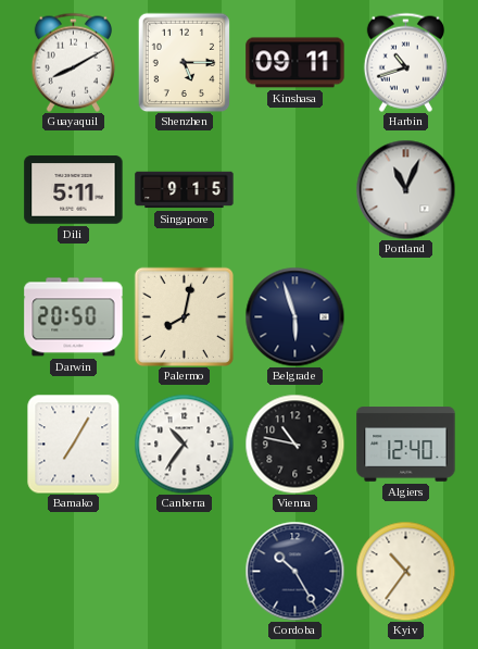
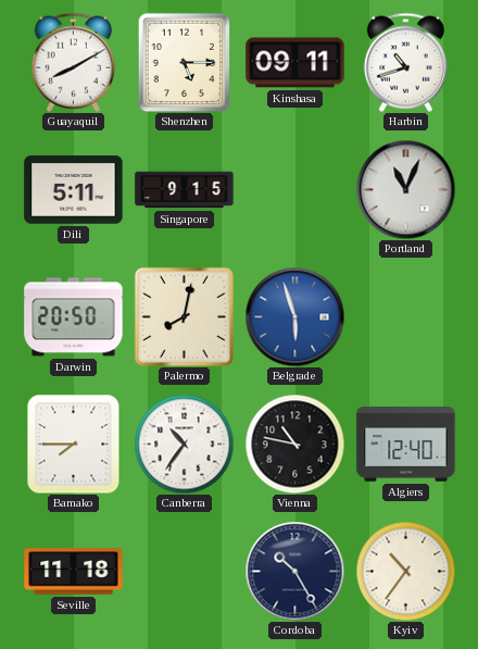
Belgrade dial: navy -> blue (294, 316)
Bamako: 7:05 -> 7:45 (74, 444)
Seville: none -> 11:18 (74, 572)
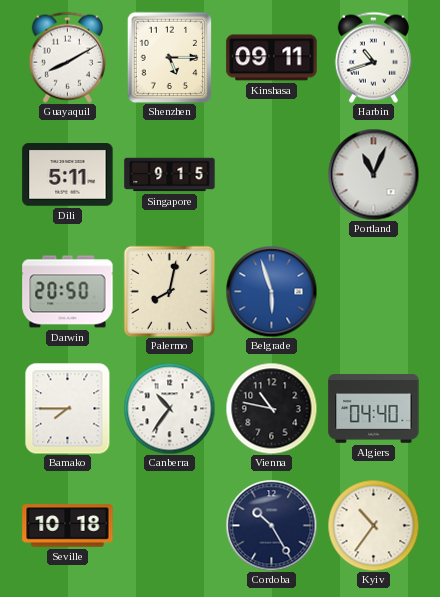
Algiers: 12:40 -> 04:40 (374, 409)
Seville: 11:18 -> 10:18 (68, 526)
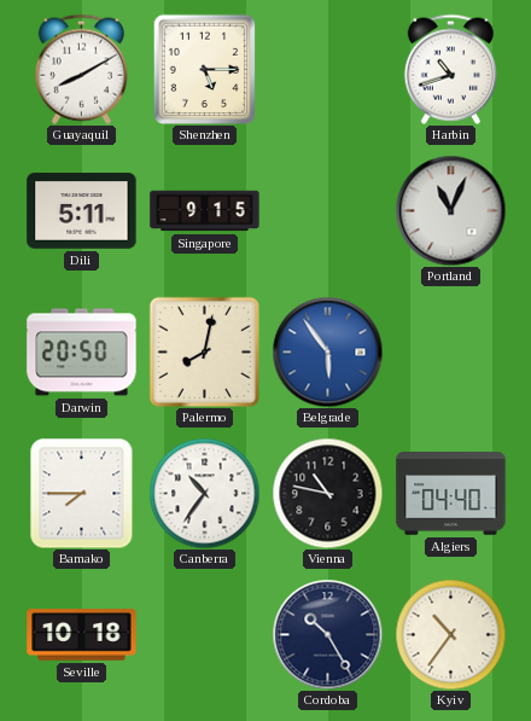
Kinshasa: 09:11 -> none (272, 58)
Belgrade: 5:57 -> 5:54 (327, 351)
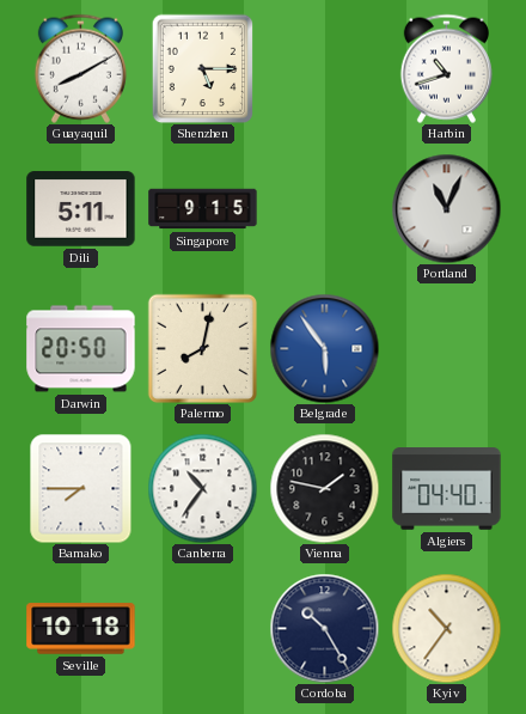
Vienna: 10:47 -> 1:47 (324, 488)
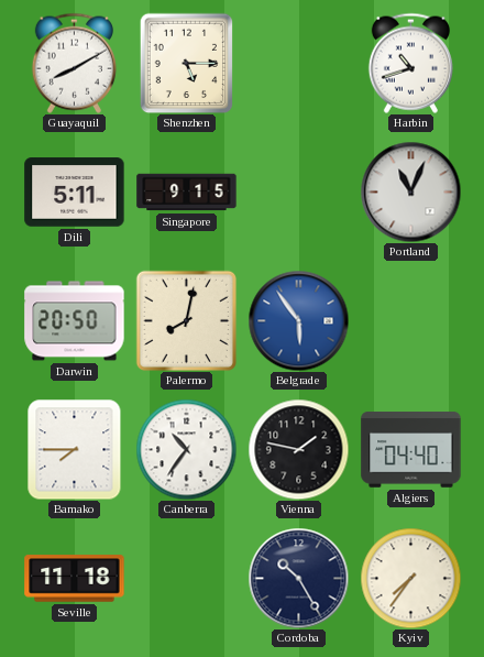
Seville: 10:18 -> 11:18 (75, 579)
Kyiv: 10:36 -> 7:36 (410, 578)
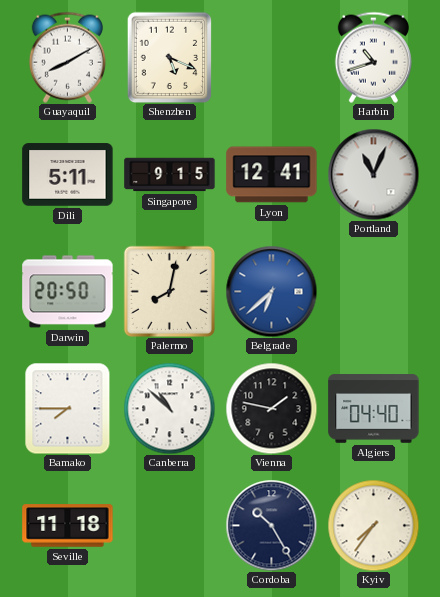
Shenzhen: 5:15 -> 5:19 (170, 57)
Lyon: none -> 12:41 (272, 175)
Belgrade: 5:54 -> 6:38 (271, 291)
Canberra: 10:36 -> 10:52 (169, 408)
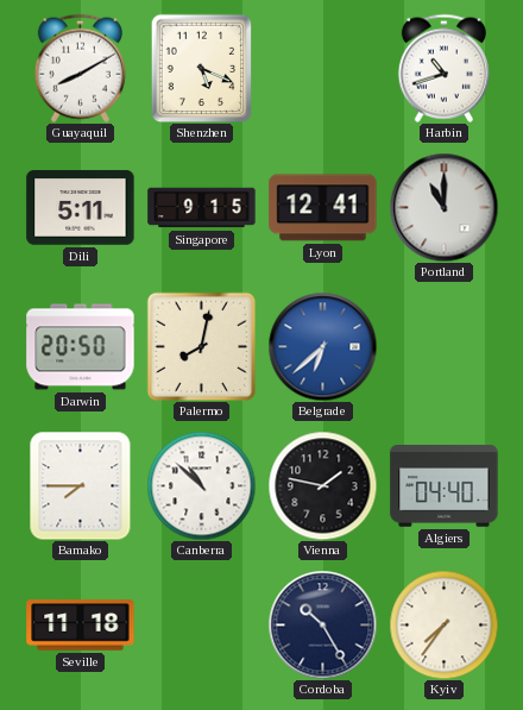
Portland: 11:04 -> 11:00 (443, 207)
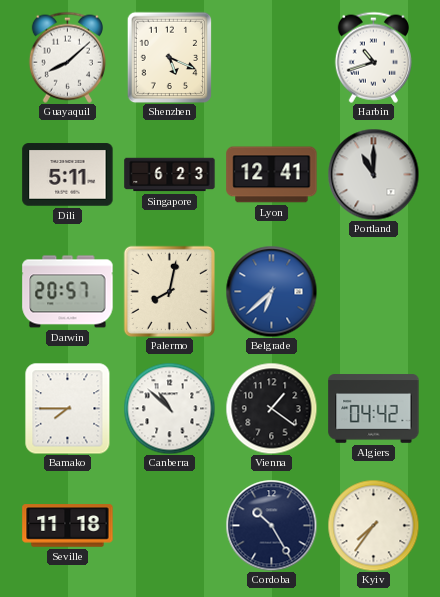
Guayaquil: 8:10 -> 8:08 (67, 57)
Singapore: 9:15 -> 6:23 (170, 175)
Darwin: 20:50 -> 20:57 (68, 292)
Vienna: 1:47 -> 1:21 (271, 408)
Algiers: 04:40 -> 04:42 (374, 409)
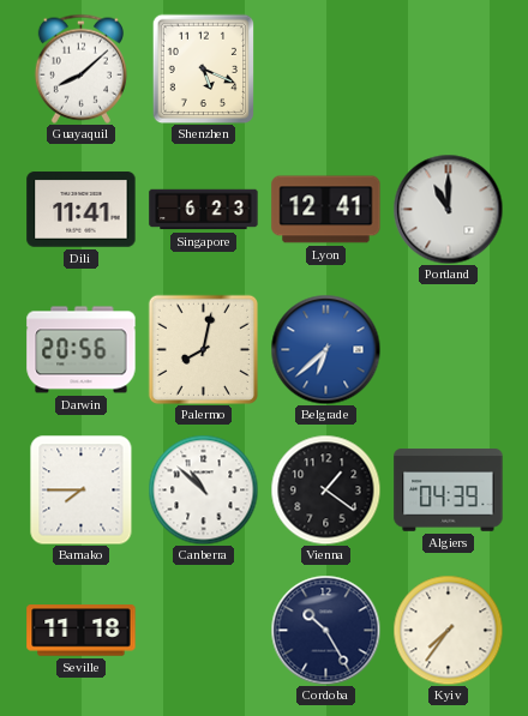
Harbin: 10:42 -> none (373, 57)
Dili: 5:11 -> 11:41 (82, 210)
Darwin: 20:57 -> 20:56 (82, 350)
Algiers: 04:42 -> 04:39 (449, 491)
